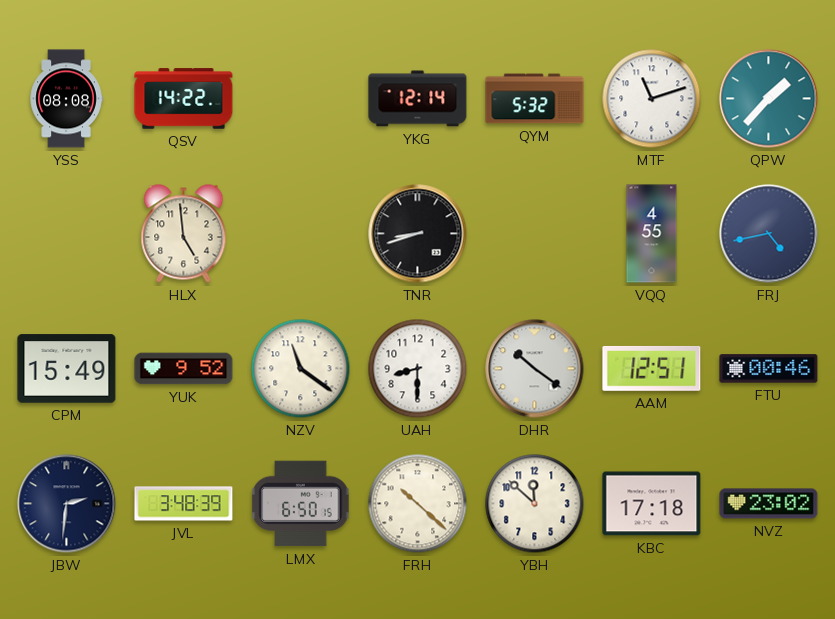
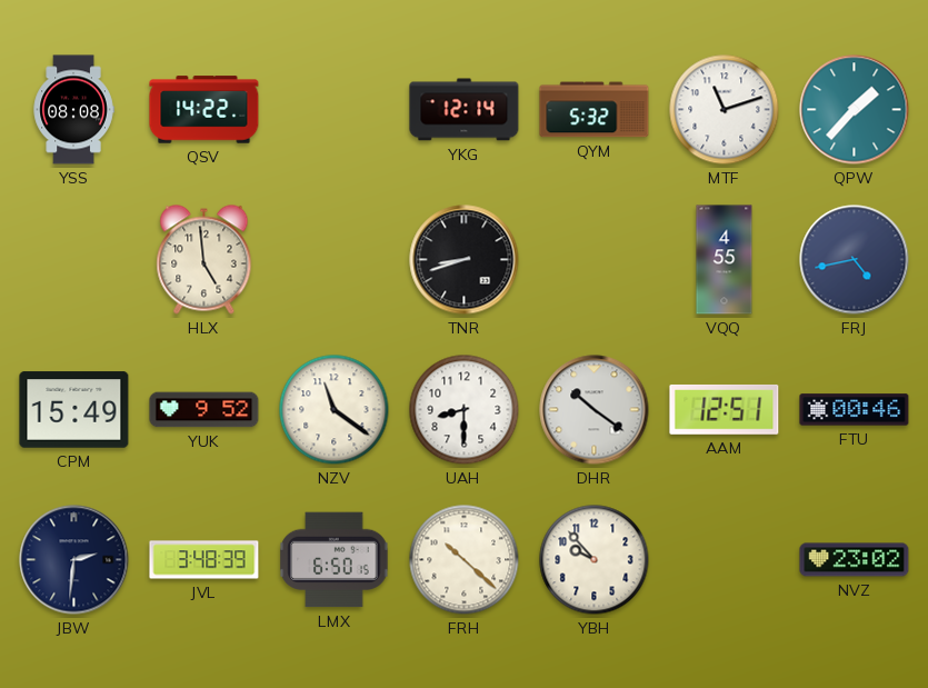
YBH: 11:52 -> 9:53 (595, 560)
KBC: 17:18 -> none (652, 504)
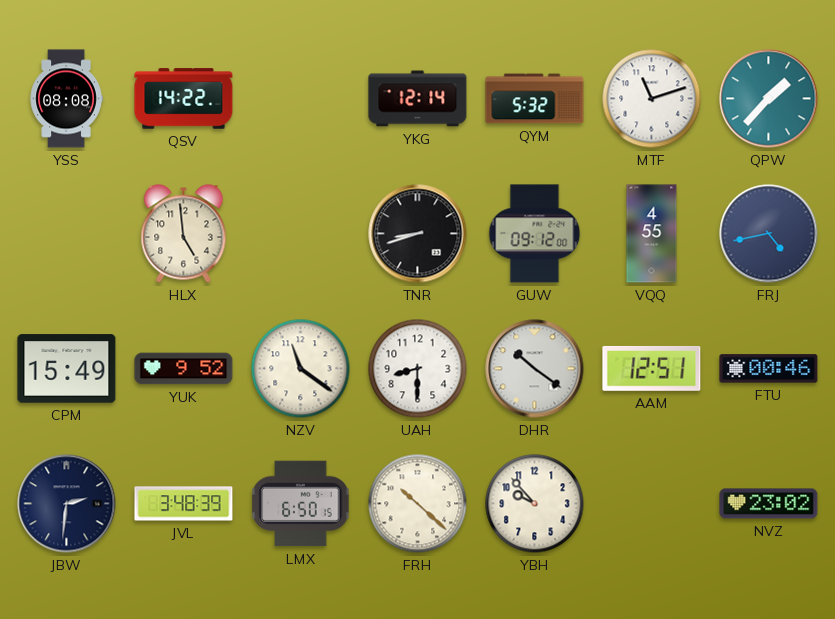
GUW: none -> 09:12 (535, 234)
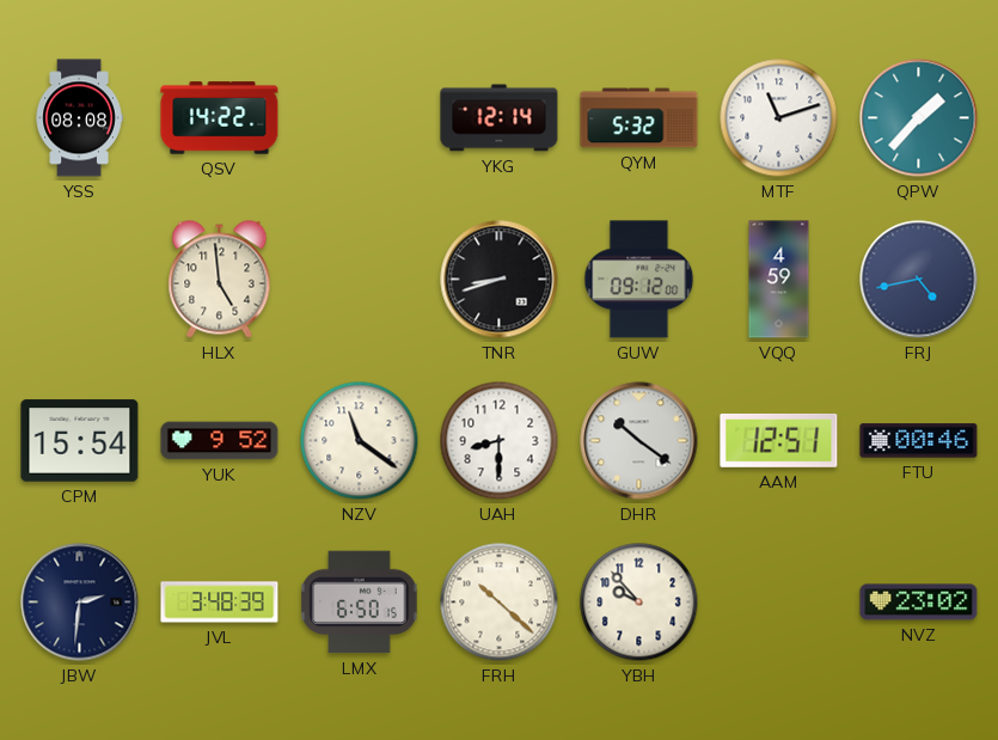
VQQ: 4:55 -> 4:59 (779, 280)
CPM: 15:49 -> 15:54 (80, 441)
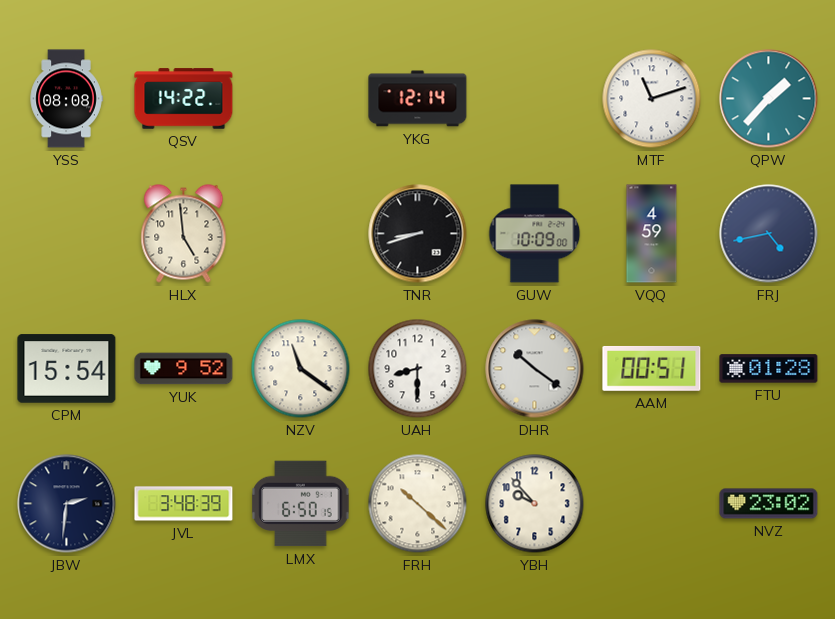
QYM: 5:32 -> none (639, 118)
GUW: 09:12 -> 10:09 (535, 234)
AAM: 12:51 -> 00:51 (652, 368)
FTU: 00:46 -> 01:28 (769, 369)
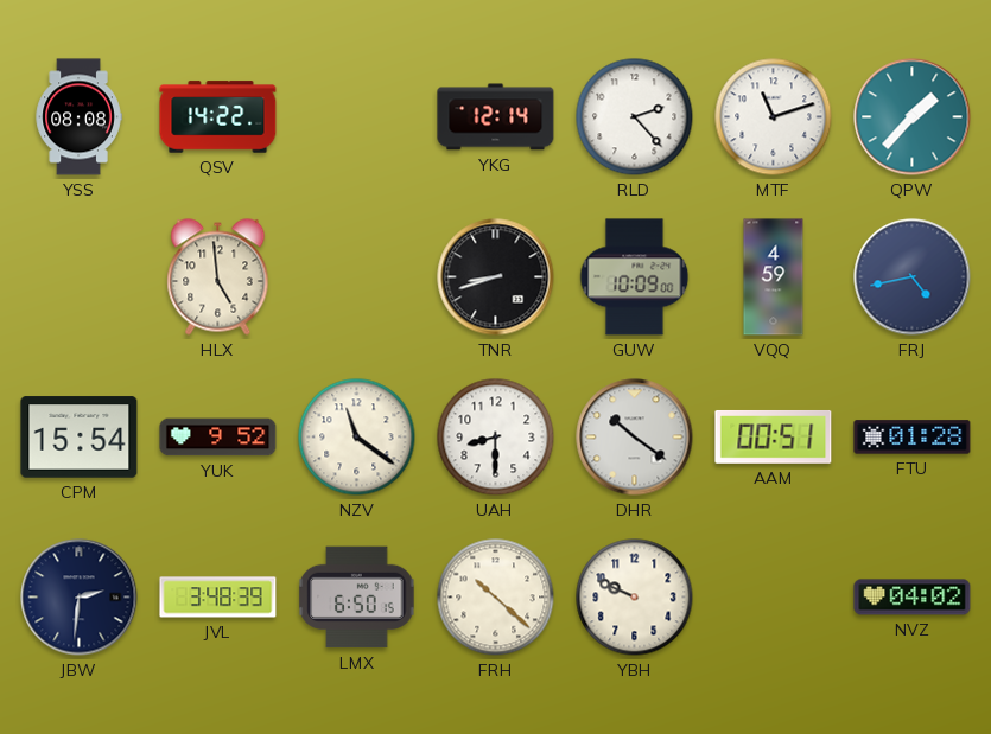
RLD: none -> 2:23 (635, 117)
YBH: 9:53 -> 9:49 (635, 598)
NVZ: 23:02 -> 04:02 (913, 598)
